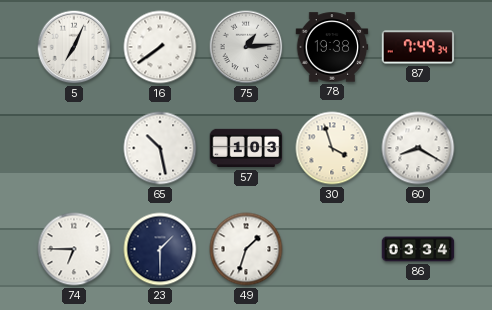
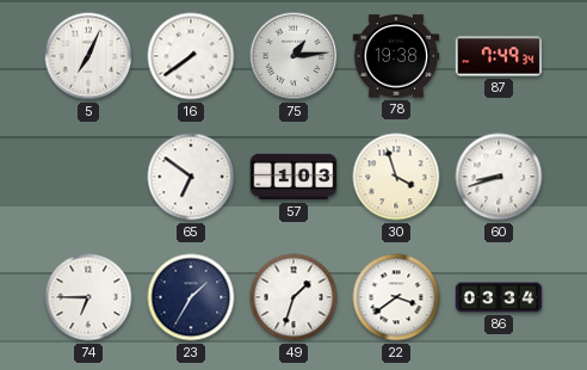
65: 10:28 -> 6:51 (191, 177)
60: 8:20 -> 8:42 (499, 177)
23: 1:30 -> 1:35 (191, 297)
22: none -> 3:39 (396, 297)
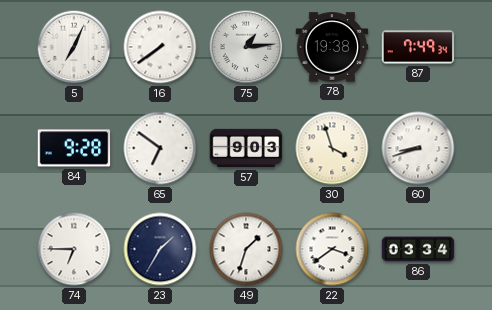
84: none -> 9:28 (74, 148)
57: 1:03 -> 9:03 (246, 148)
